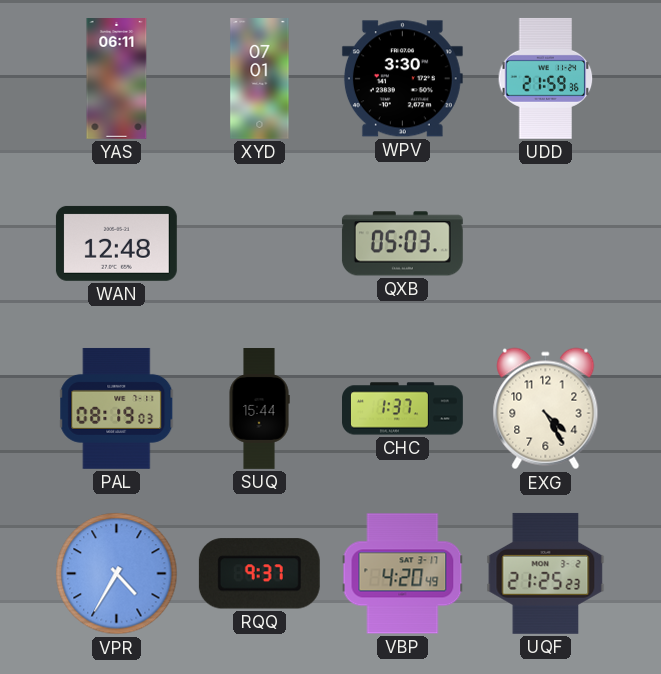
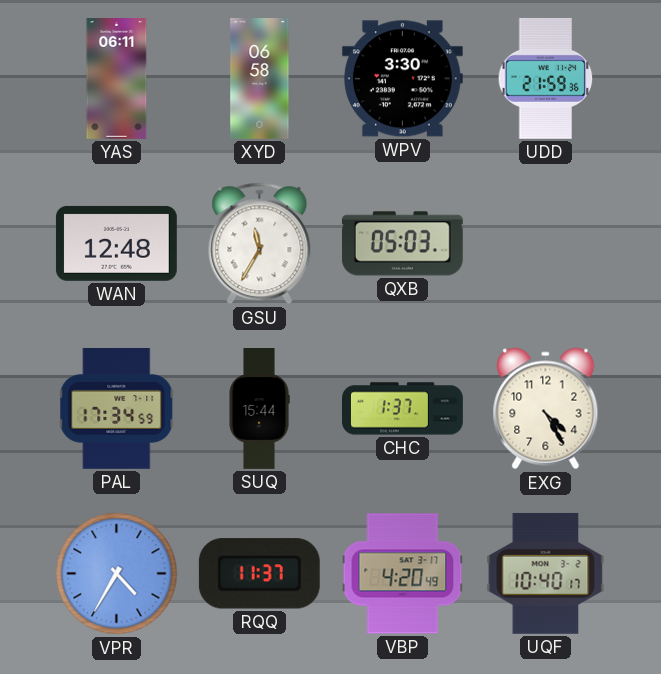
XYD: 07:01 -> 06:58 (260, 79)
GSU: none -> 11:35 (260, 244)
PAL: 08:19 -> 17:34 (117, 408)
RQQ: 9:37 -> 11:37 (259, 574)
UQF: 21:25 -> 10:40 (546, 573)
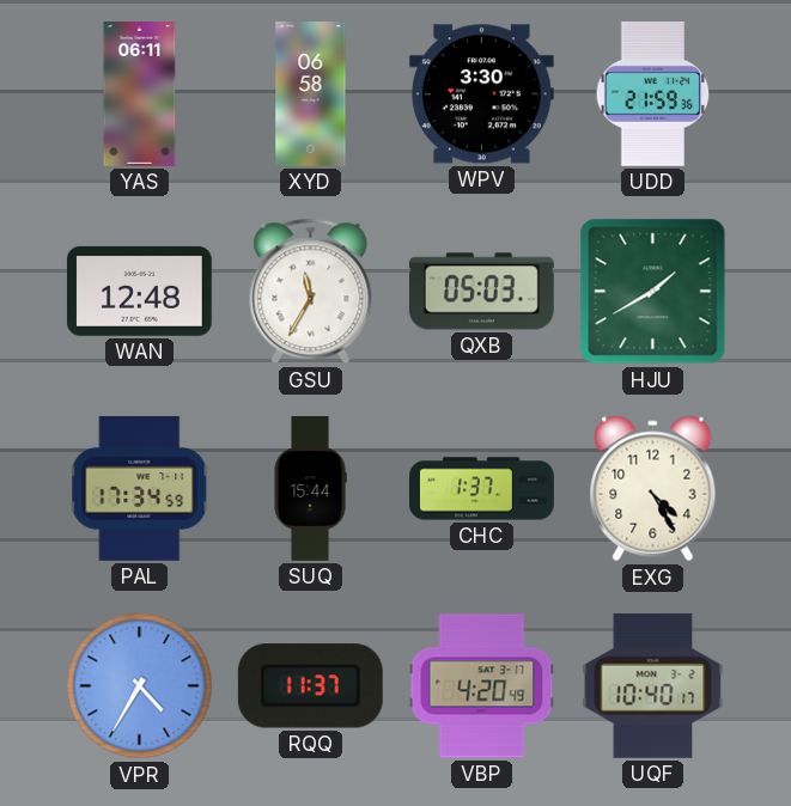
HJU: none -> 1:40 (653, 292)
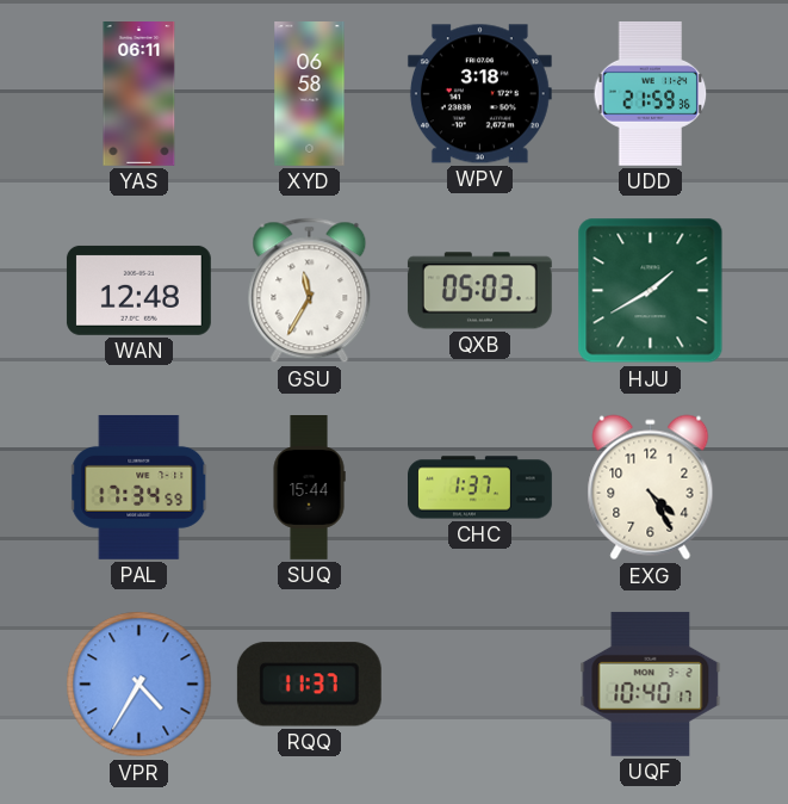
WPV: 3:30 -> 3:18 (479, 94)
VBP: 4:20 -> none (482, 686)
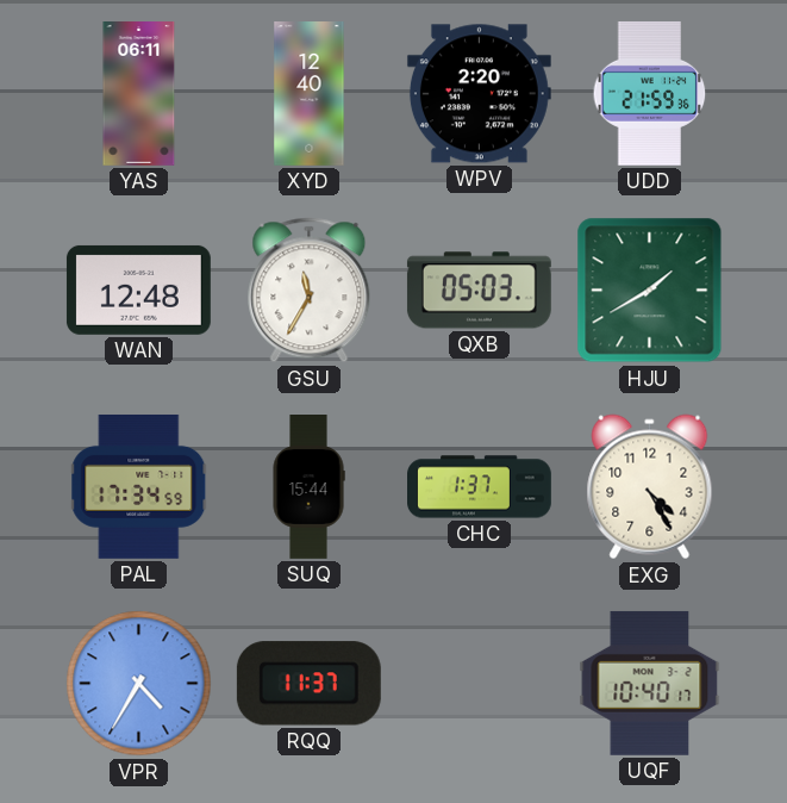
XYD: 06:58 -> 12:40 (310, 94)
WPV: 3:18 -> 2:20 (479, 94)
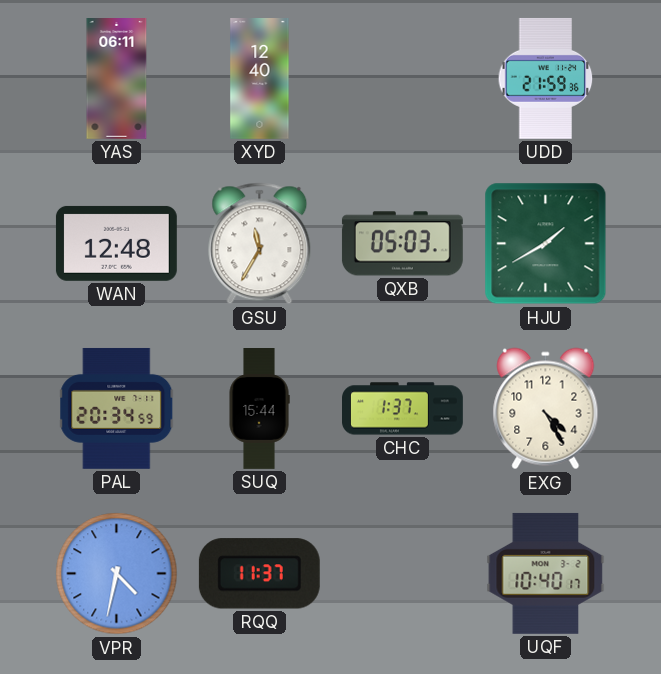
WPV: 2:20 -> none (479, 94)
PAL: 17:34 -> 20:34 (117, 408)
VPR: 4:35 -> 4:32 (117, 574)
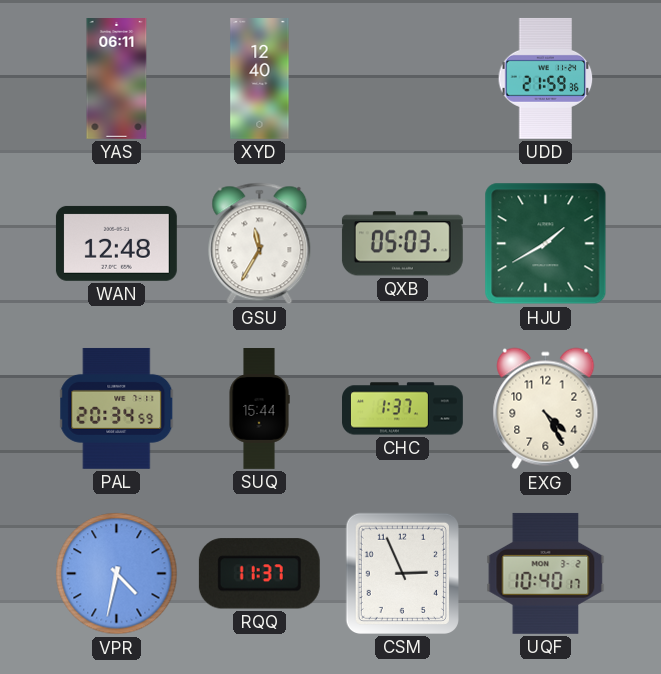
CSM: none -> 2:56 (402, 573)
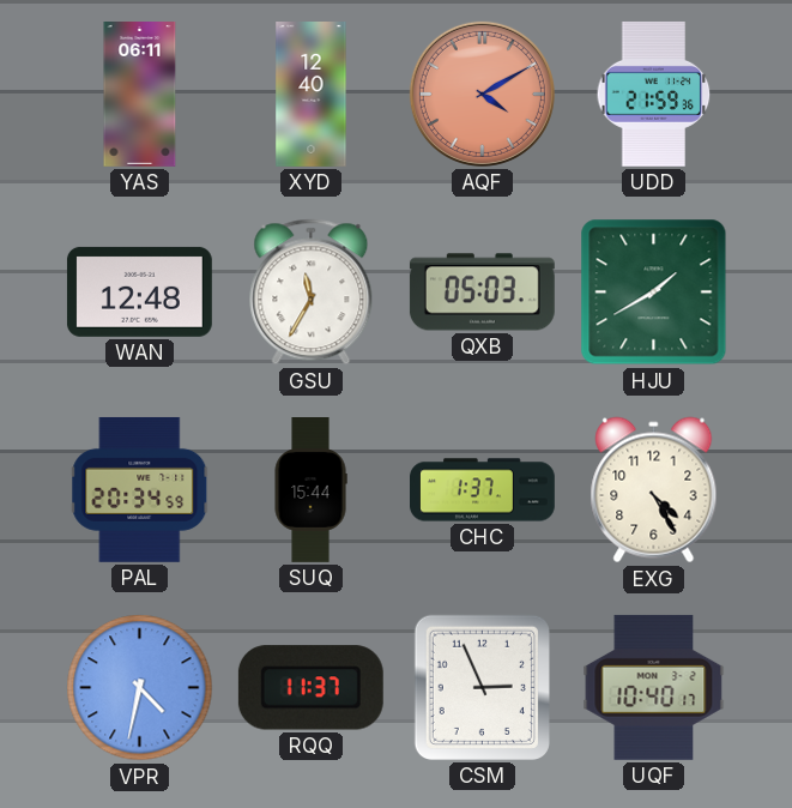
AQF: none -> 4:10 (482, 94)
